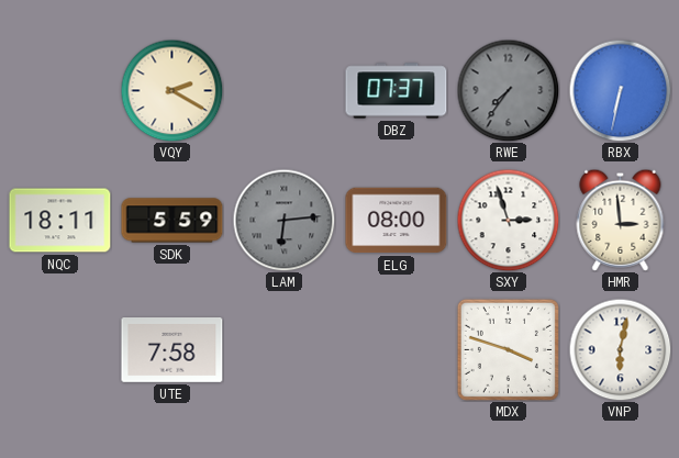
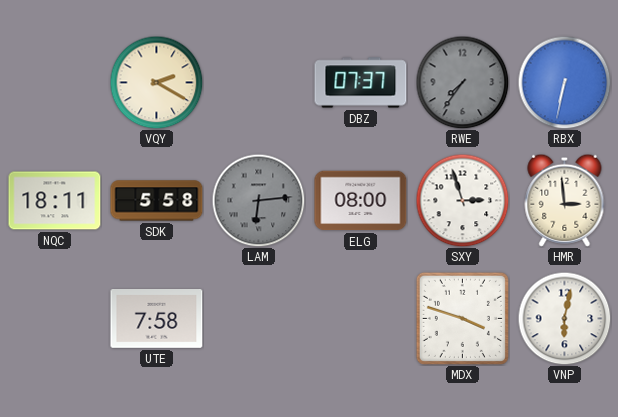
SDK: 5:59 -> 5:58 (157, 201)
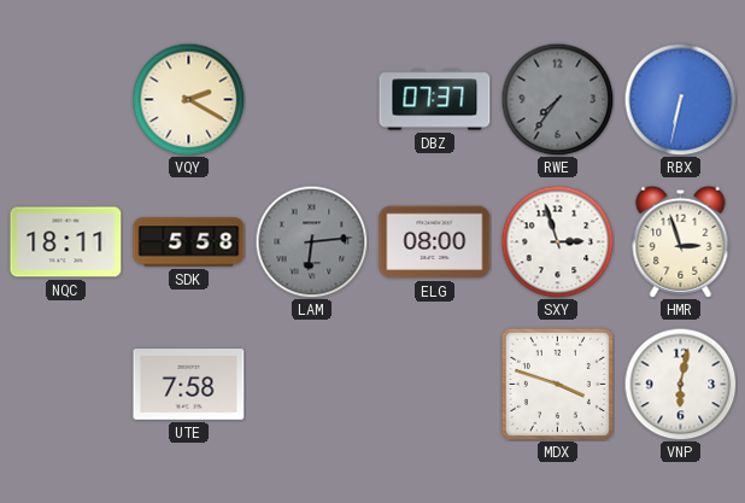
HMR: 2:59 -> 2:57 (681, 241)
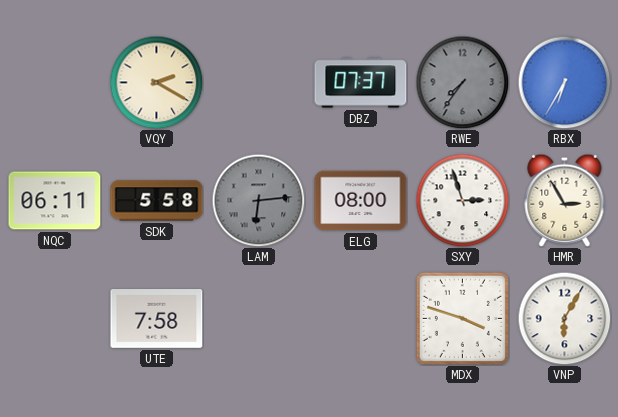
RBX: 6:32 -> 6:35 (564, 82)
NQC: 18:11 -> 06:11 (55, 201)
HMR: 2:57 -> 2:55 (565, 200)
VNP: 6:02 -> 6:05 (564, 318)
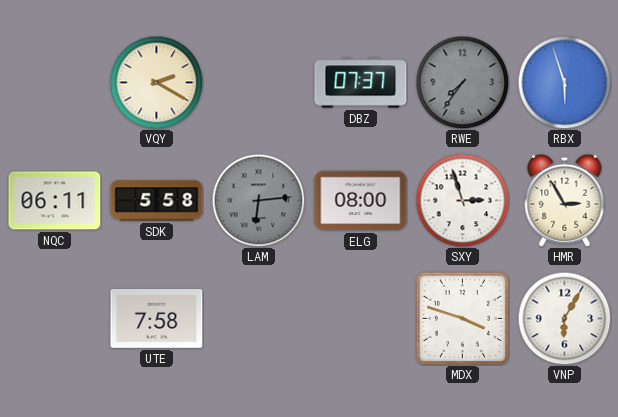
RBX: 6:35 -> 5:57 (564, 82)
